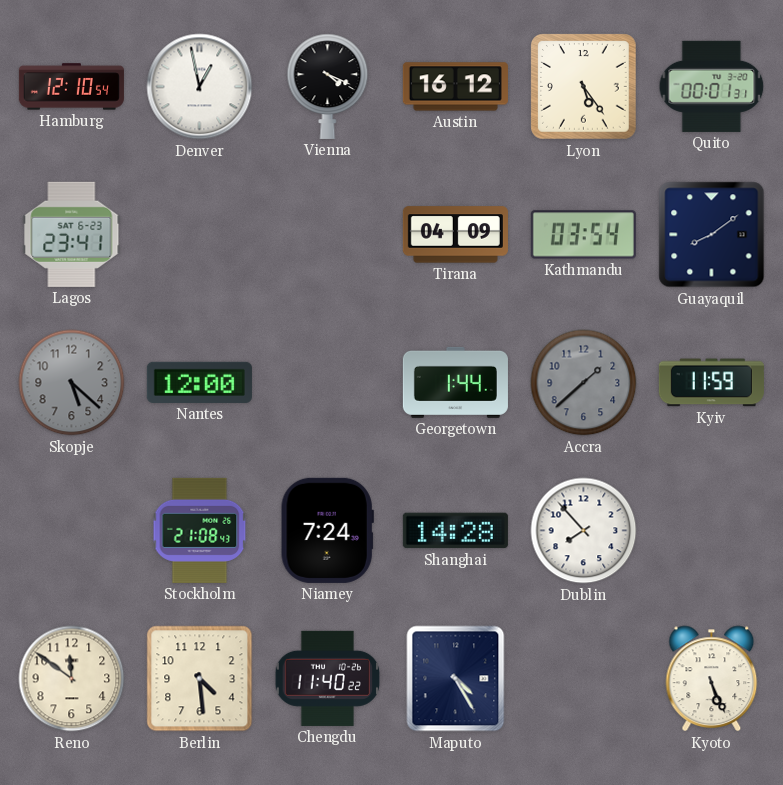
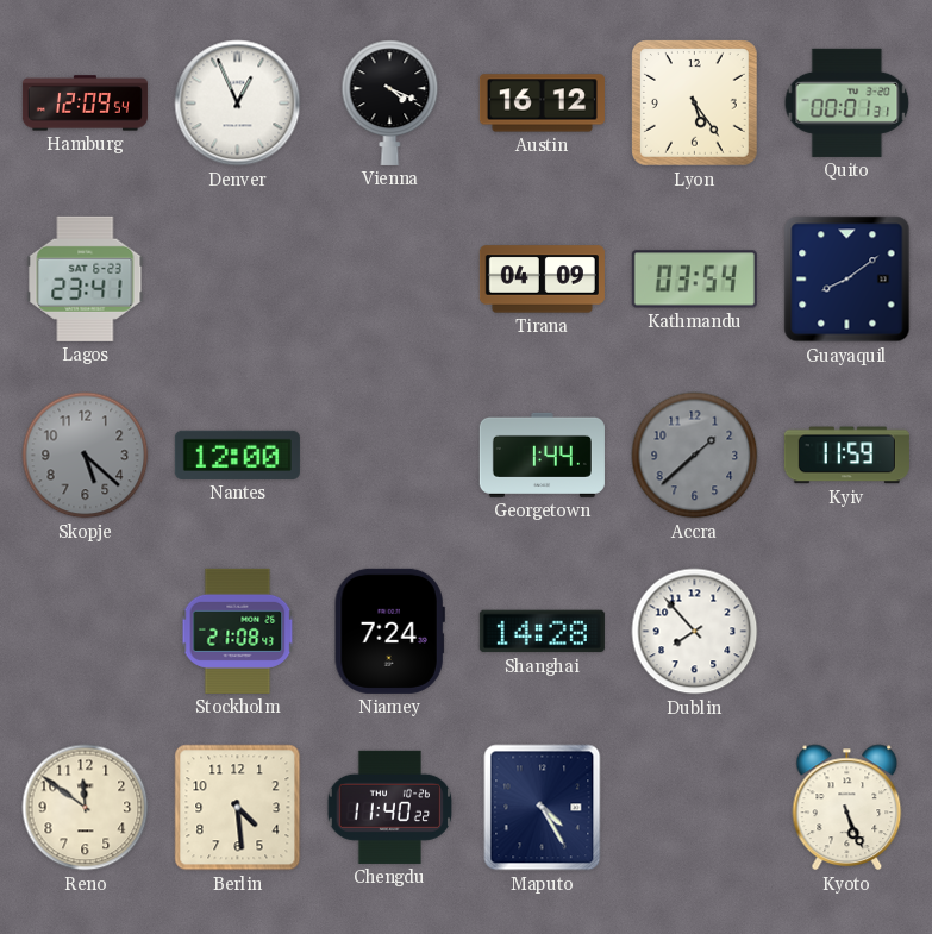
Hamburg: 12:10 -> 12:09 (85, 104)
Denver: 12:58 -> 12:56 (238, 104)
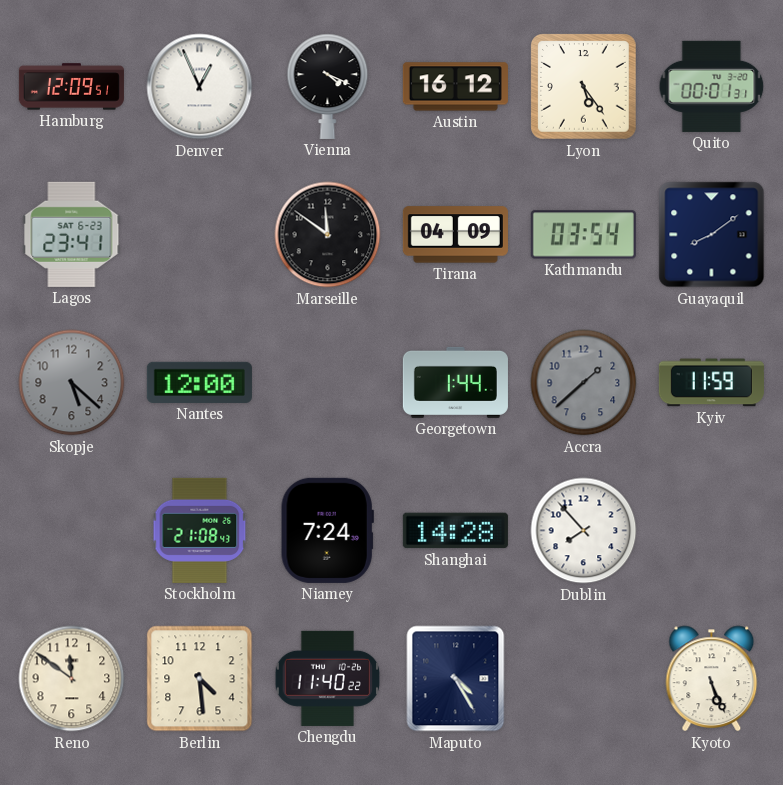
Hamburg: 12:09:54 -> 12:09:51 (71, 87)
Marseille: none -> 11:51 (328, 235)
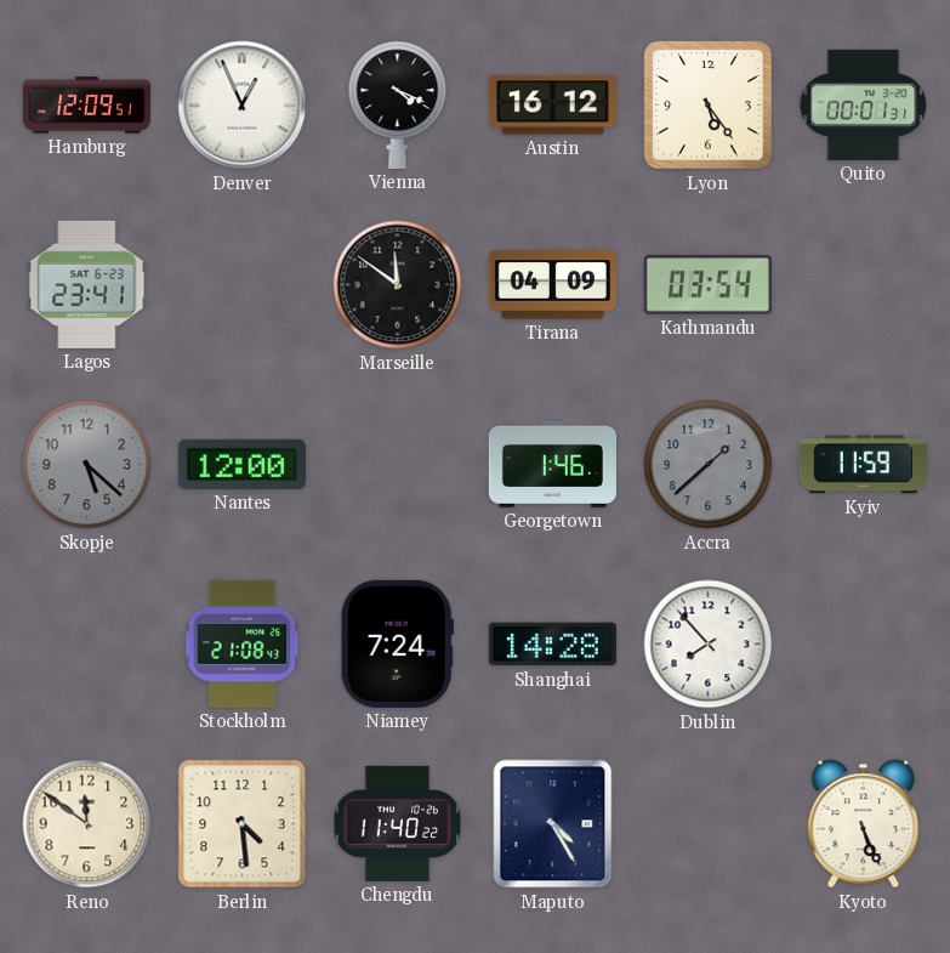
Guayaquil: 8:09 -> none (712, 235)
Georgetown: 1:44 -> 1:46 (552, 464)
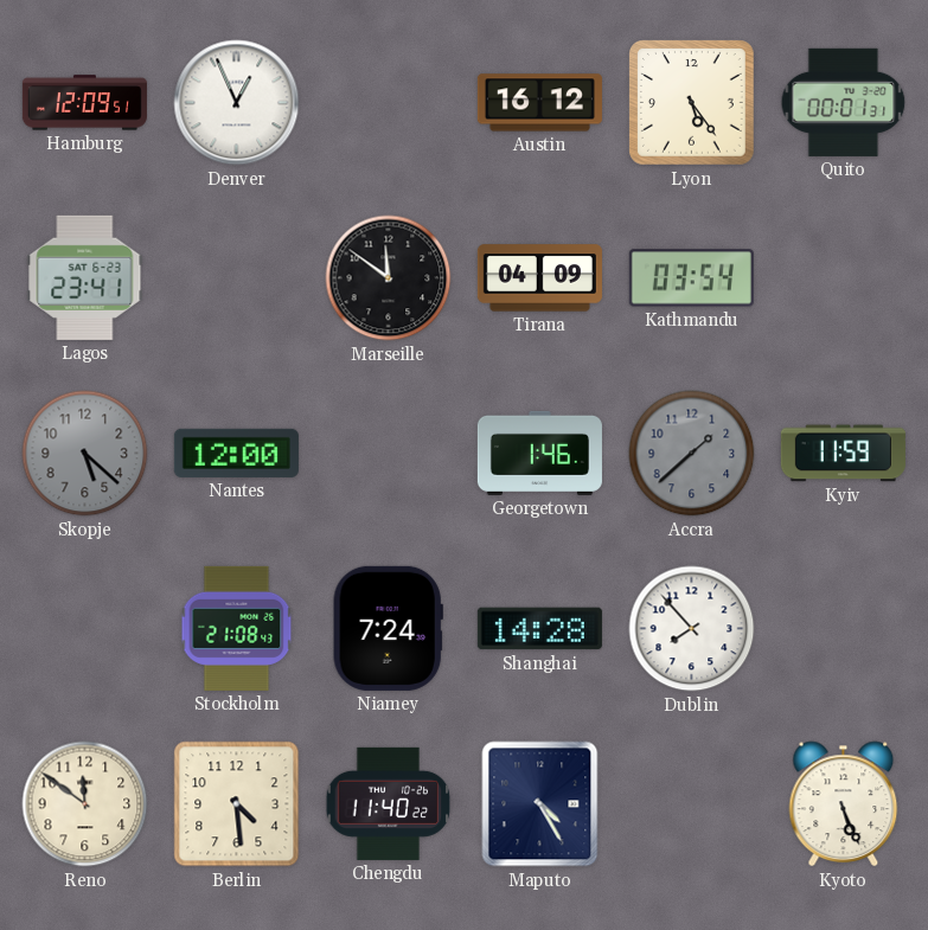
Vienna: 4:19 -> none (398, 104)
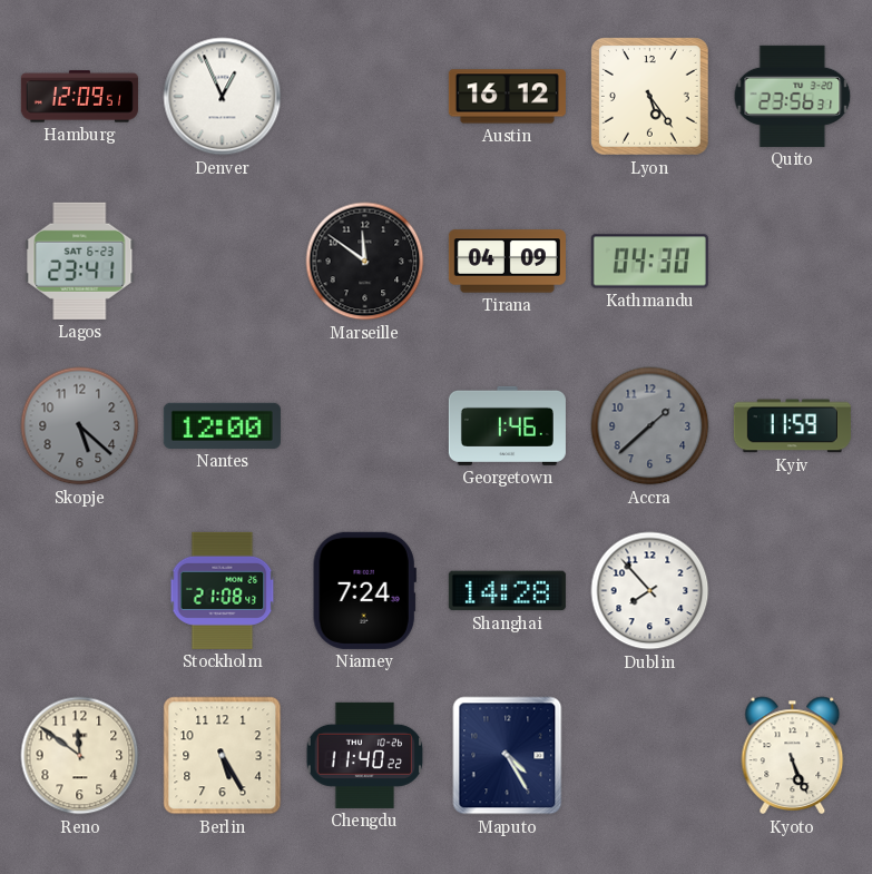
Quito: 00:01 -> 23:56 (793, 96)
Kathmandu: 03:54 -> 04:30 (649, 262)
Berlin: 4:29 -> 5:25 (223, 756)
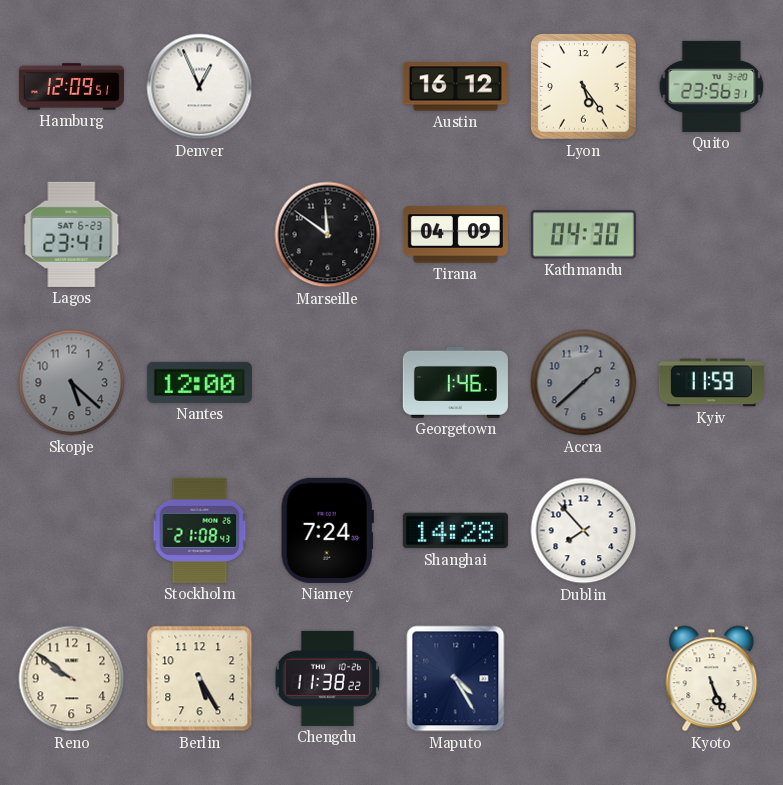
Reno: 11:51 -> 9:51 (72, 679)
Chengdu: 11:40 -> 11:38 (328, 678)
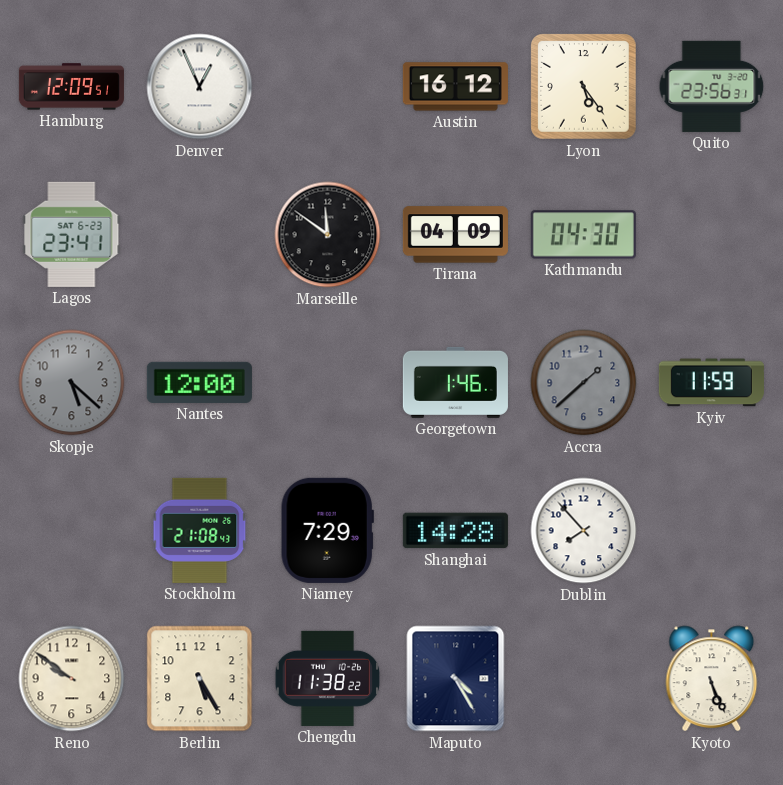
Niamey: 7:24 -> 7:29 (327, 530)
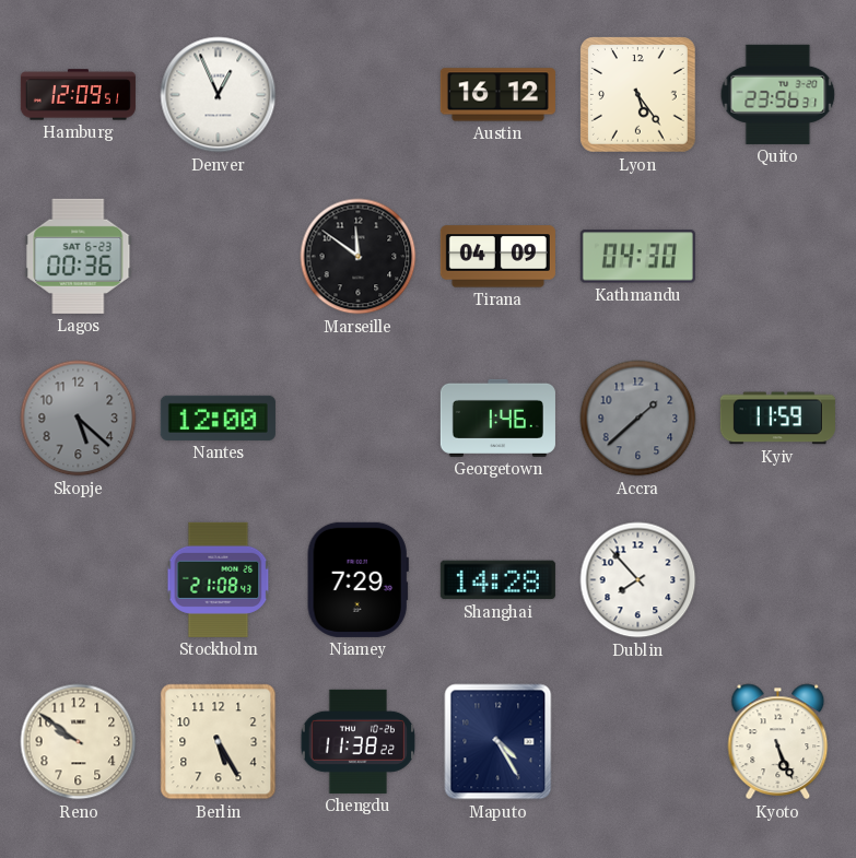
Lagos: 23:41 -> 00:36 (79, 256)
